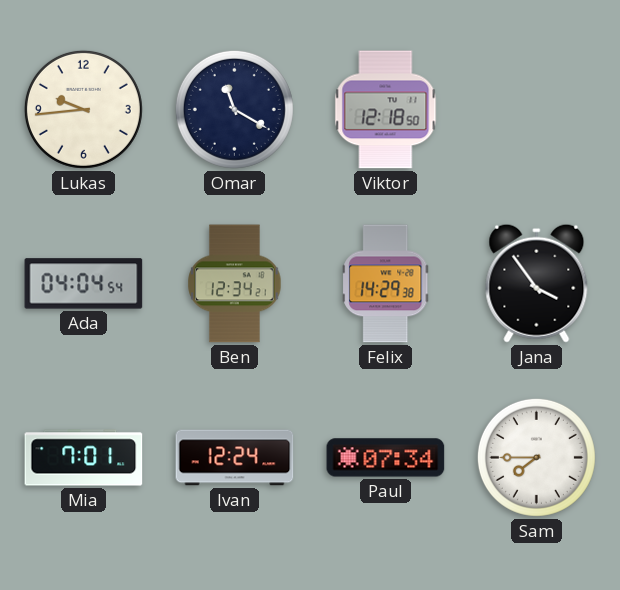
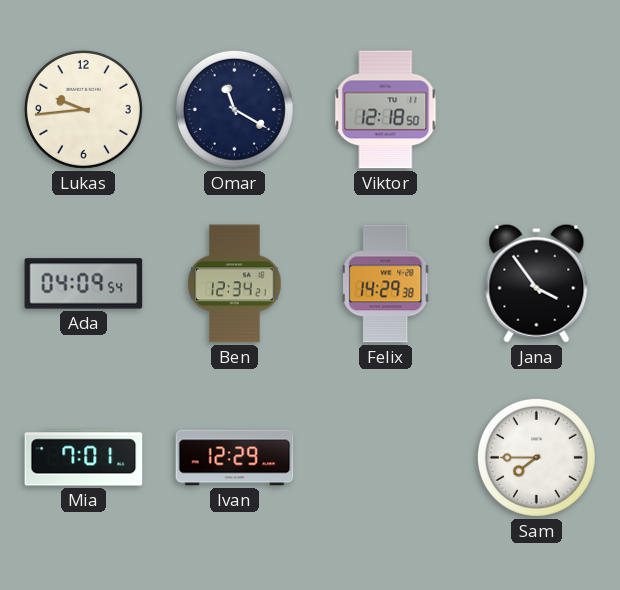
Ada: 04:04 -> 04:09 (84, 284)
Ivan: 12:24 -> 12:29 (235, 458)
Paul: 07:34 -> none (386, 458)
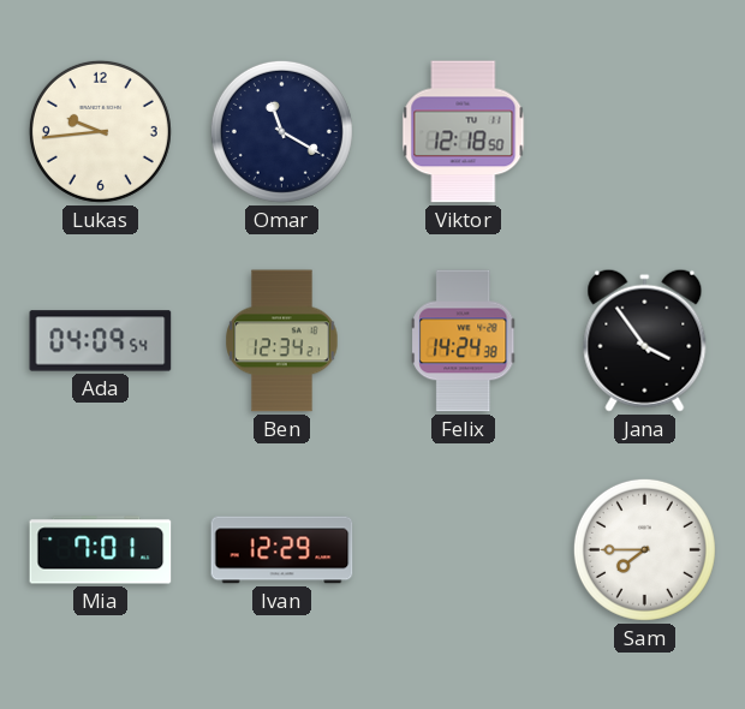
Felix: 14:29 -> 14:24 (464, 341)
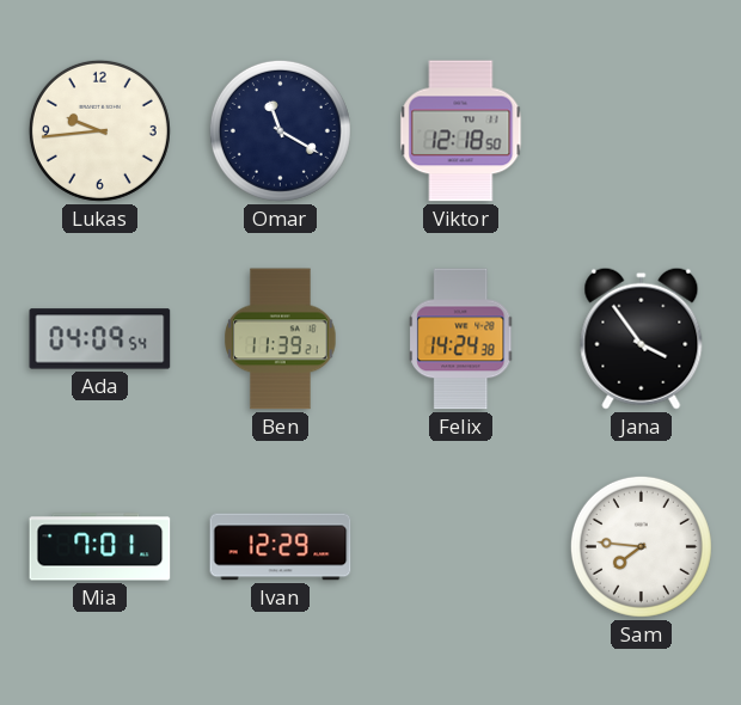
Ben: 12:34 -> 11:39 (281, 339)
Sam: 7:45 -> 7:46 (641, 546)
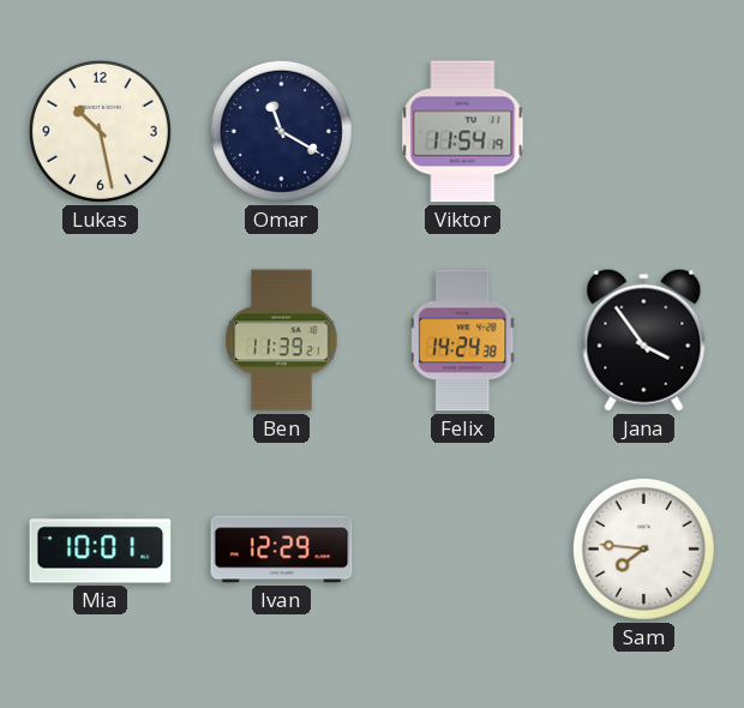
Lukas: 9:44 -> 10:28 (100, 131)
Viktor: 12:18 -> 11:54 (463, 132)
Ada: 04:09 -> none (100, 339)
Mia: 7:01 -> 10:01 (101, 550)
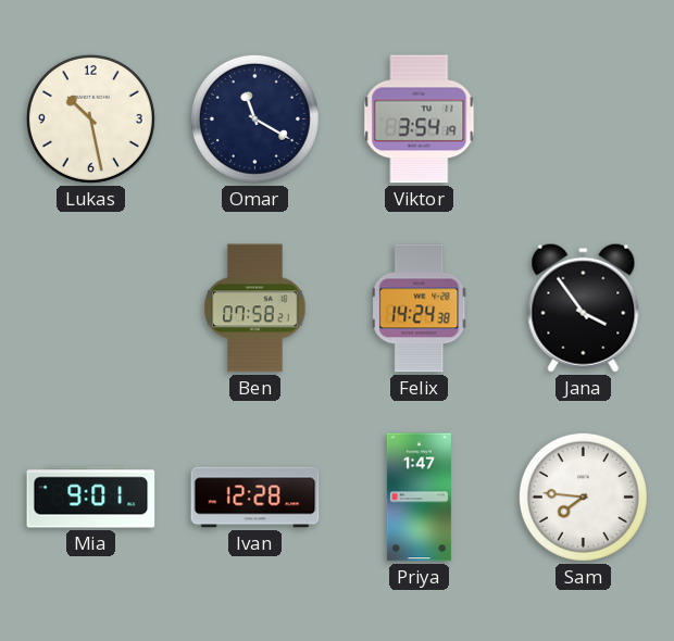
Viktor: 11:54 -> 3:54 (420, 120)
Ben: 11:39 -> 07:58 (255, 309)
Mia: 10:01 -> 9:01 (91, 498)
Ivan: 12:29 -> 12:28 (255, 498)
Priya: none -> 1:47 (419, 498)
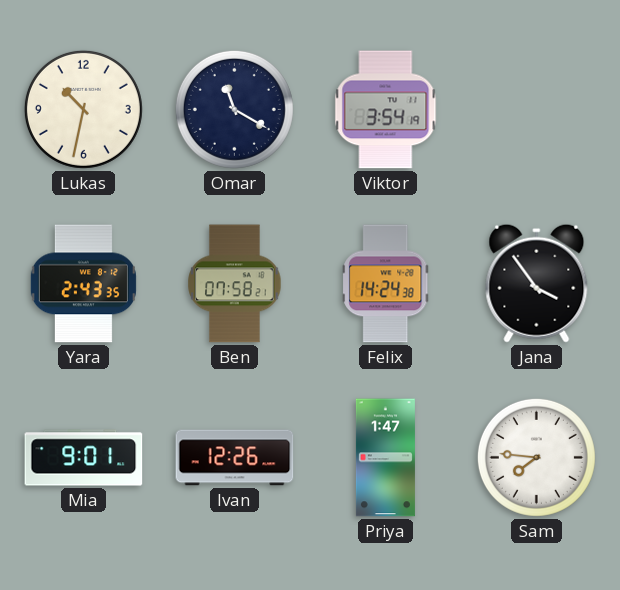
Lukas: 10:28 -> 10:32 (83, 109)
Yara: none -> 2:43 (83, 284)
Ivan: 12:28 -> 12:26 (235, 458)
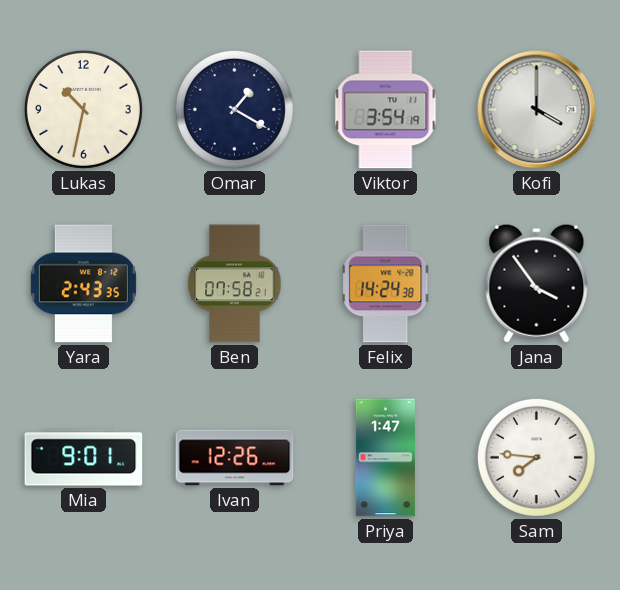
Omar: 11:20 -> 1:20 (234, 109)
Kofi: none -> 4:00 (537, 110)
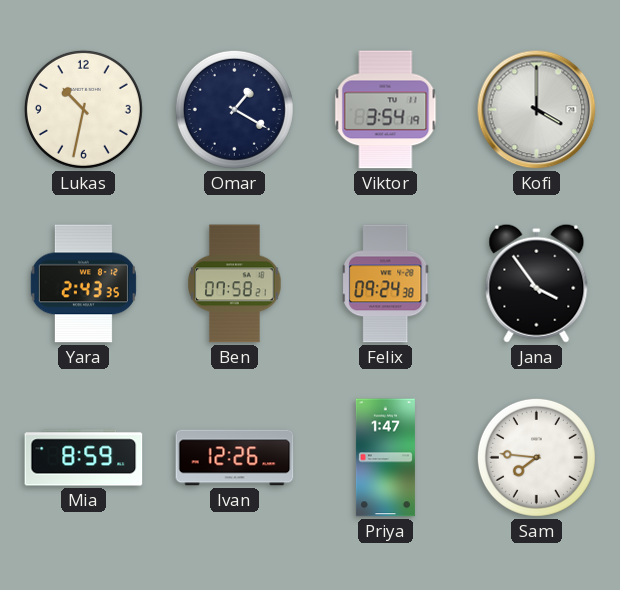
Felix: 14:24 -> 09:24 (386, 284)
Mia: 9:01 -> 8:59 (84, 458)
